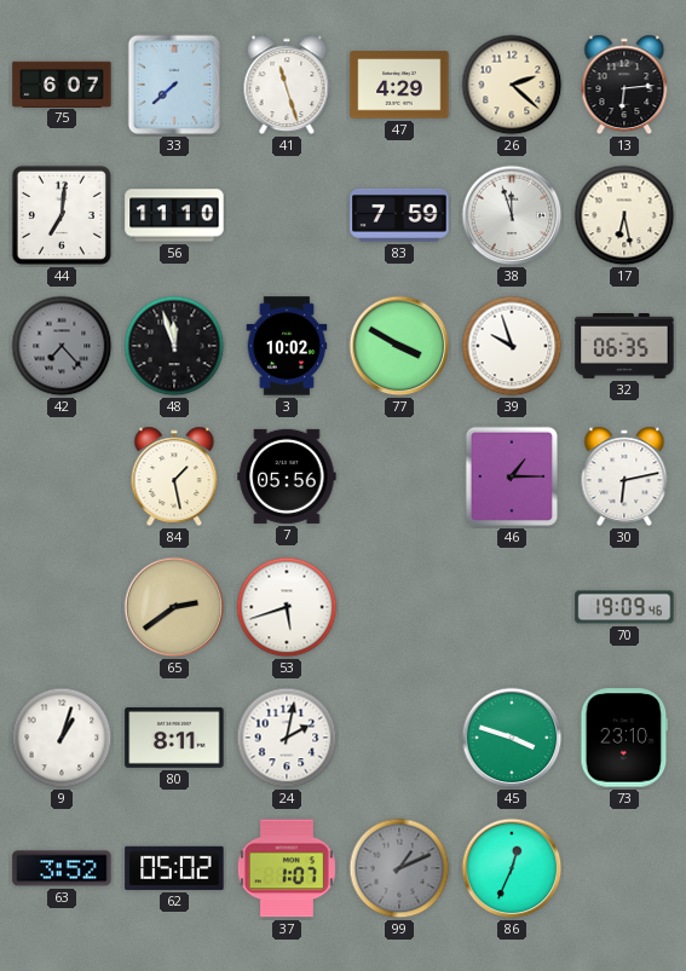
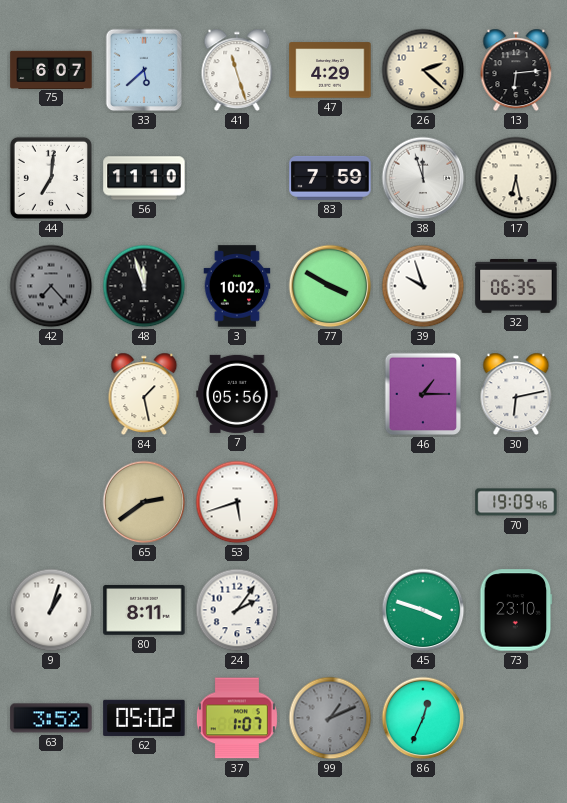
33: 7:38 -> 5:38 (143, 70)
24: 2:02 -> 2:06 (237, 610)
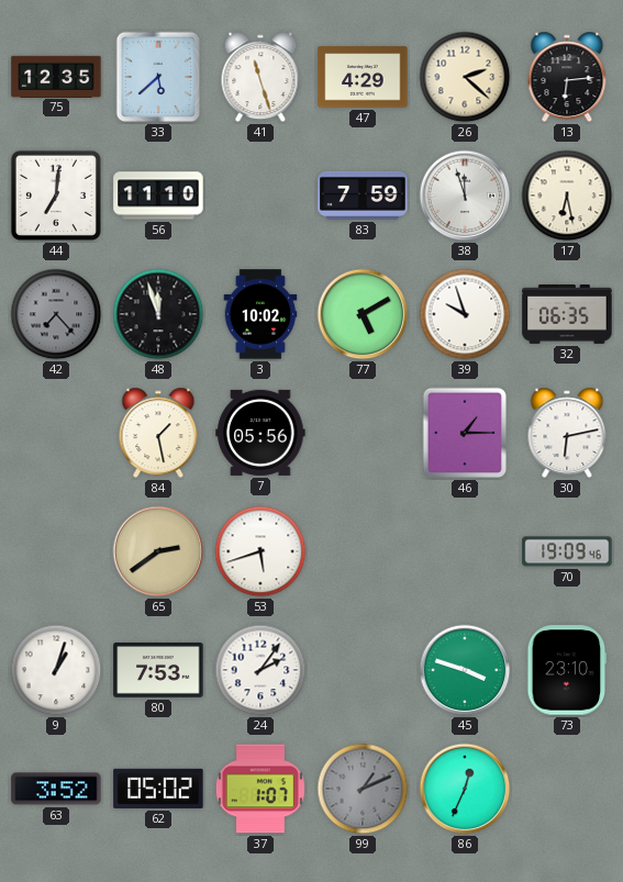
75: 6:07 -> 12:35 (56, 76)
77: 3:50 -> 5:10 (363, 314)
80: 8:11 -> 7:53 (158, 670)
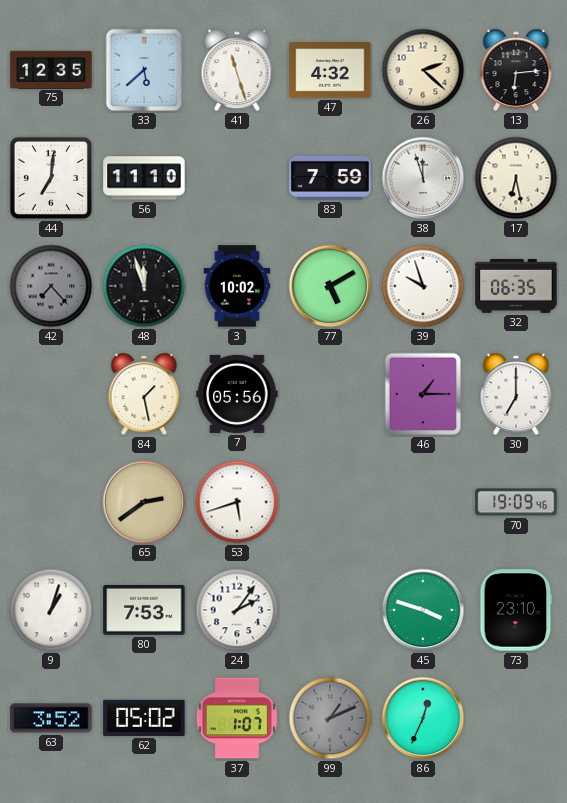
47: 4:29 -> 4:32 (330, 70)
30: 6:13 -> 7:00 (516, 394)
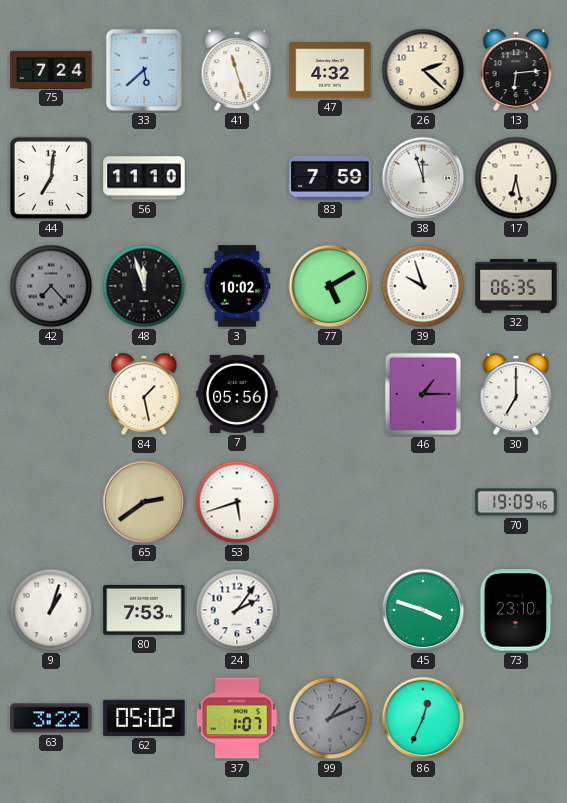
75: 12:35 -> 7:24 (51, 69)
63: 3:52 -> 3:22 (51, 718)
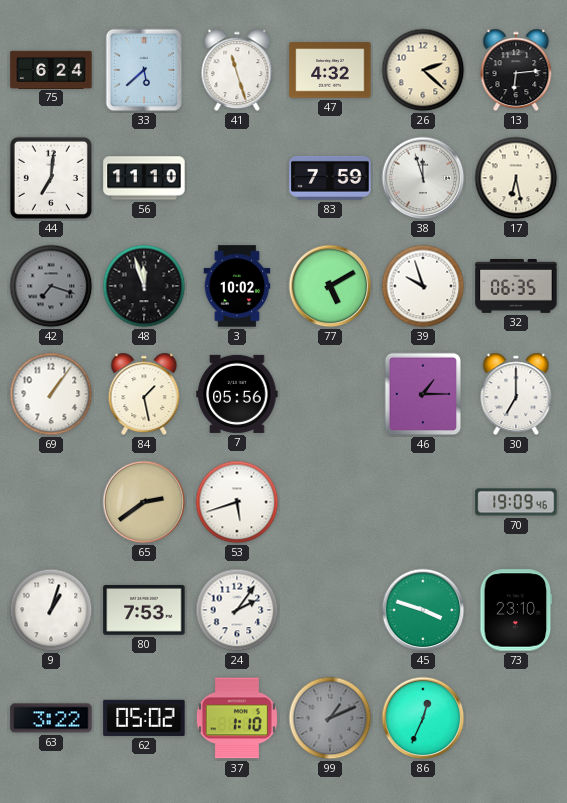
75: 7:24 -> 6:24 (51, 69)
42: 7:23 -> 7:18 (51, 286)
69: none -> 1:06 (51, 394)
37: 1:07 -> 1:10 (237, 718)
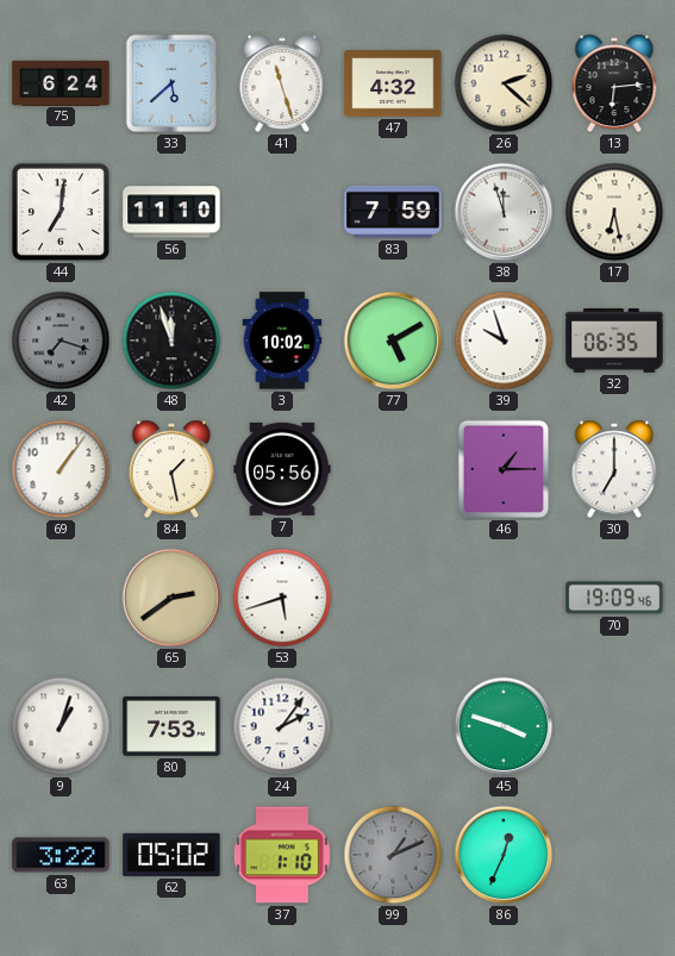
73: 23:10 -> none (516, 610)
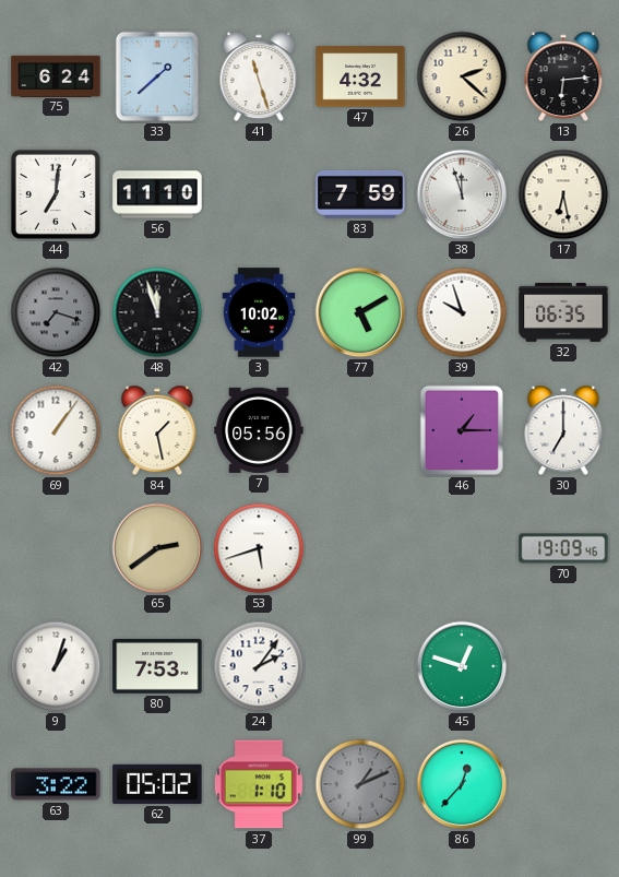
33: 5:38 -> 1:38 (156, 76)
45: 3:48 -> 12:48 (462, 666)
86: 12:34 -> 12:37 (462, 784)
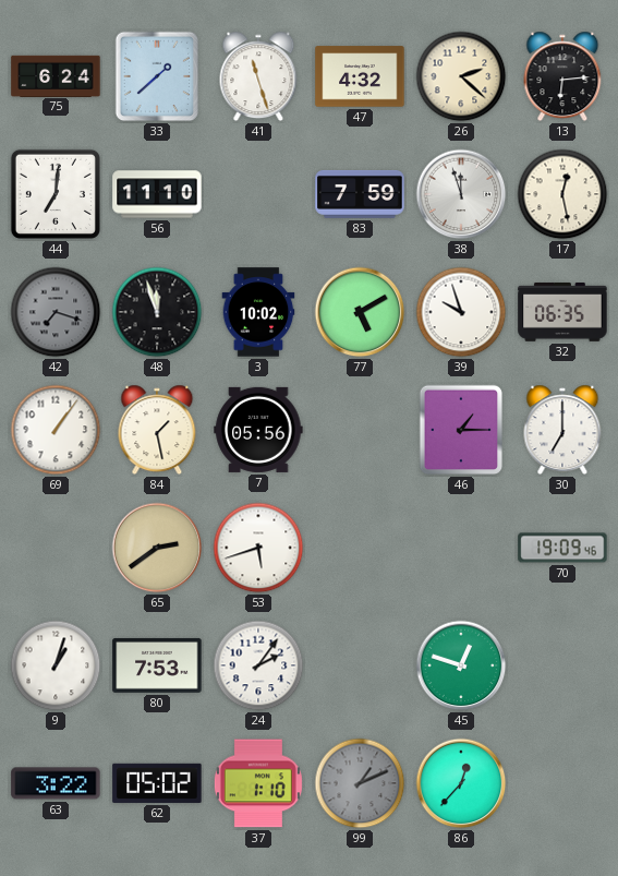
17: 6:28 -> 12:28 (562, 194)
